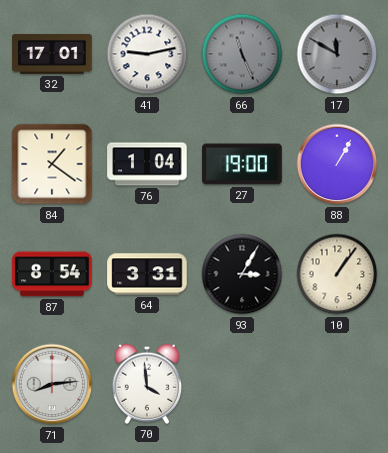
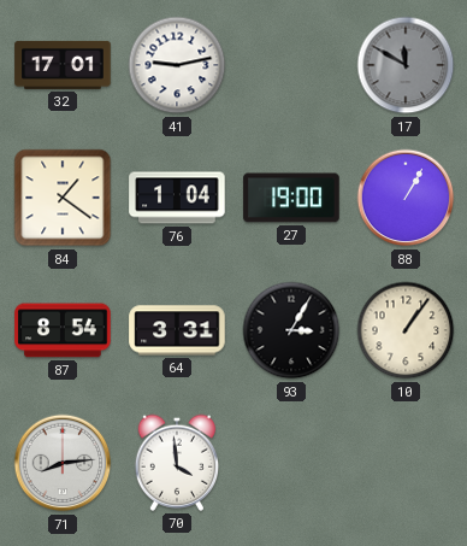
66: 11:26 -> none (242, 54)
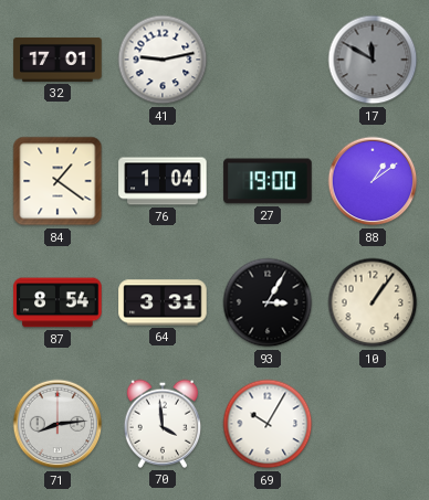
88: 1:05 -> 1:09 (373, 181)
69: none -> 10:05 (268, 424)
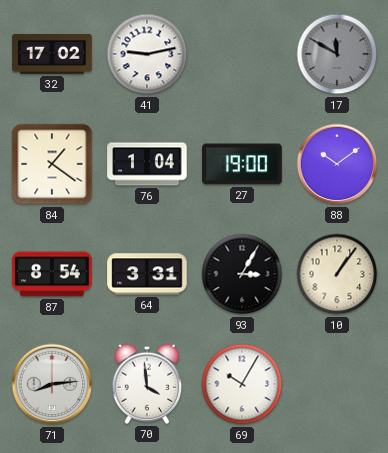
32: 17:01 -> 17:02 (52, 54)
88: 1:09 -> 10:09 (337, 164)
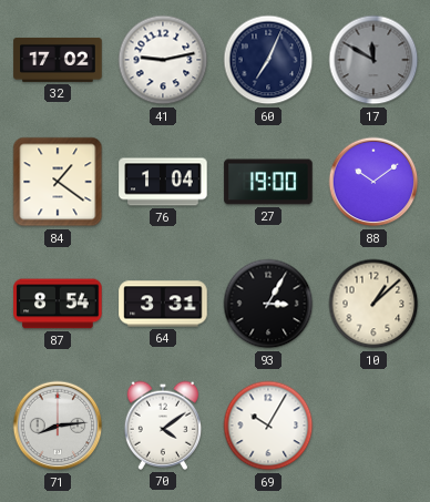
60: none -> 7:04 (268, 60)
10: 1:06 -> 1:08 (373, 304)
70: 3:59 -> 4:09 (162, 426)
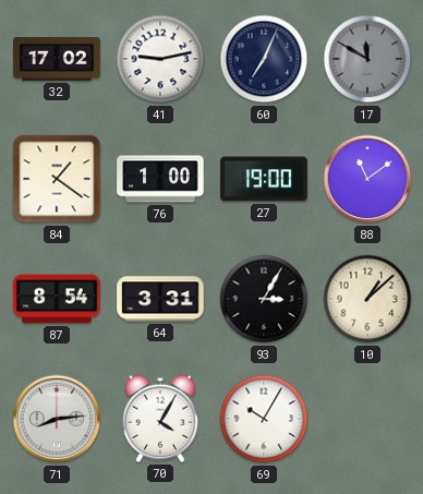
76: 1:04 -> 1:00 (160, 179)
88: 10:09 -> 11:09 (367, 179)
70: 4:09 -> 4:05 (159, 419)
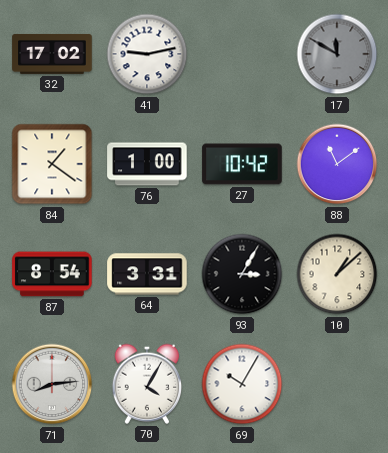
60: 7:04 -> none (264, 59)
27: 19:00 -> 10:42 (242, 164)
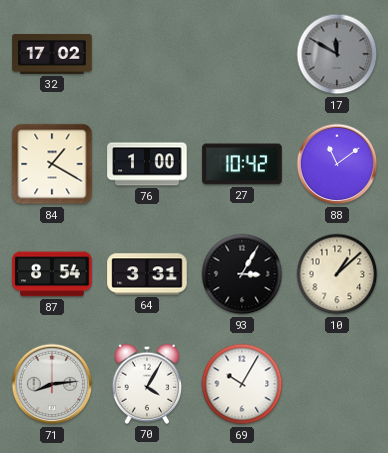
41: 9:13 -> none (147, 54)
84: 1:21 -> 1:20 (52, 164)
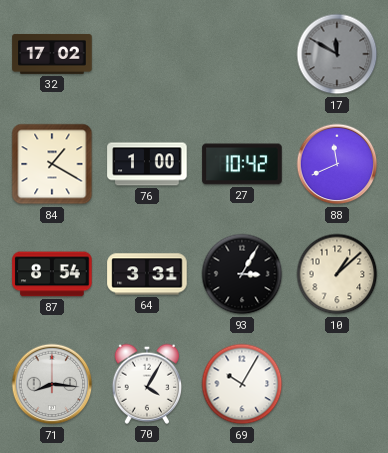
88: 11:09 -> 11:41 (337, 164)
71: 8:14 -> 8:16 (52, 384)
